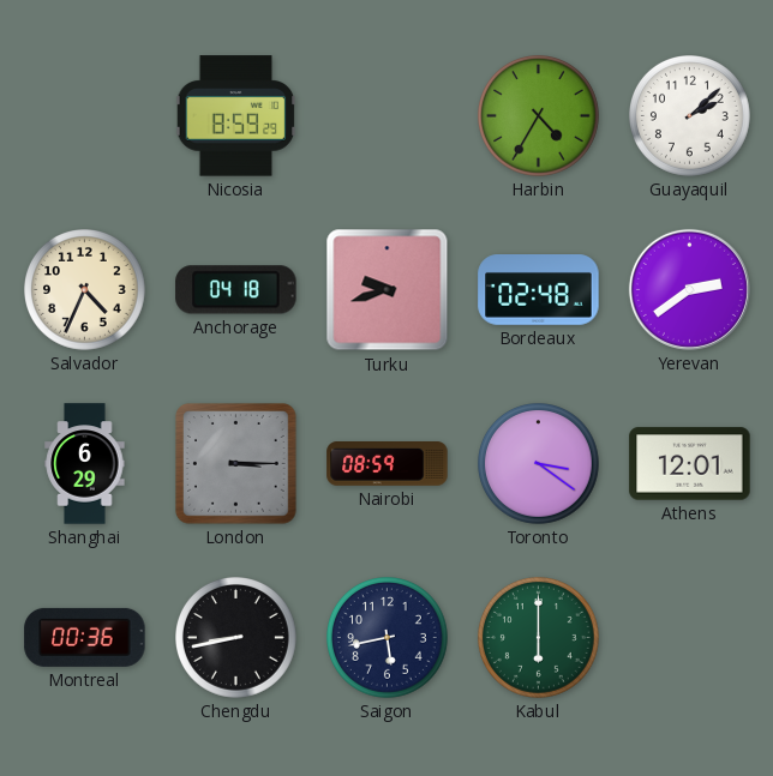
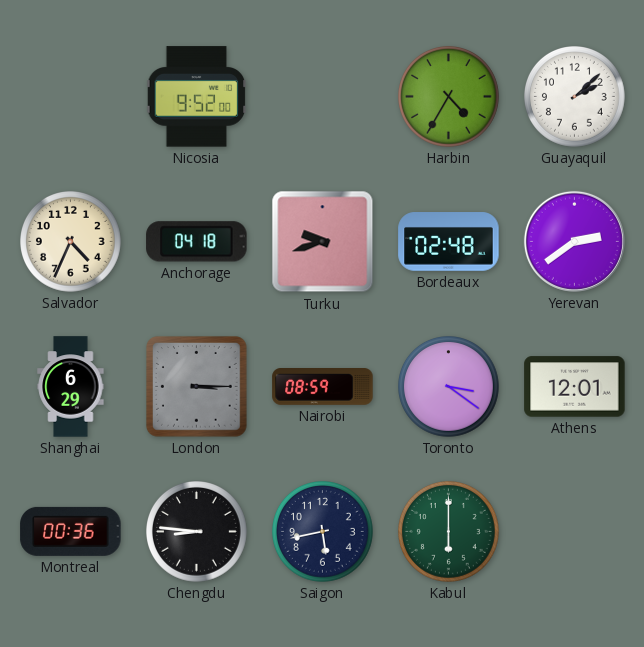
Nicosia: 8:59 -> 9:52 (197, 97)
Chengdu: 8:43 -> 8:46 (197, 532)
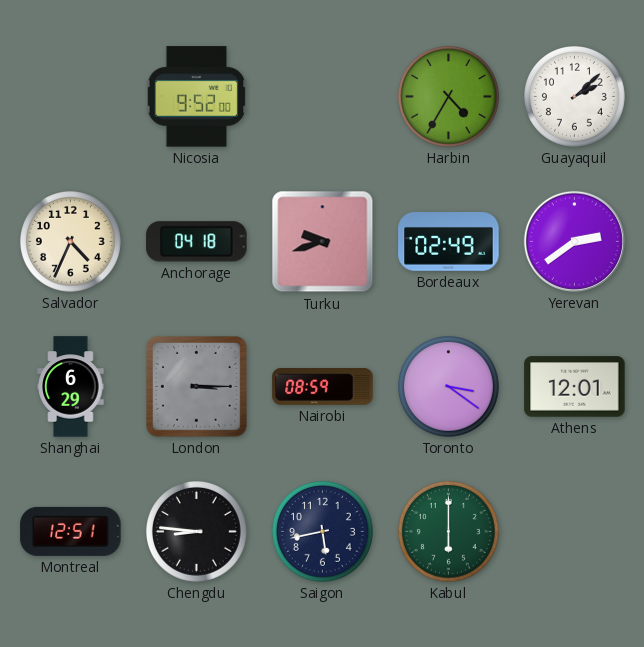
Bordeaux: 02:48 -> 02:49 (449, 242)
Montreal: 00:36 -> 12:51 (71, 531)
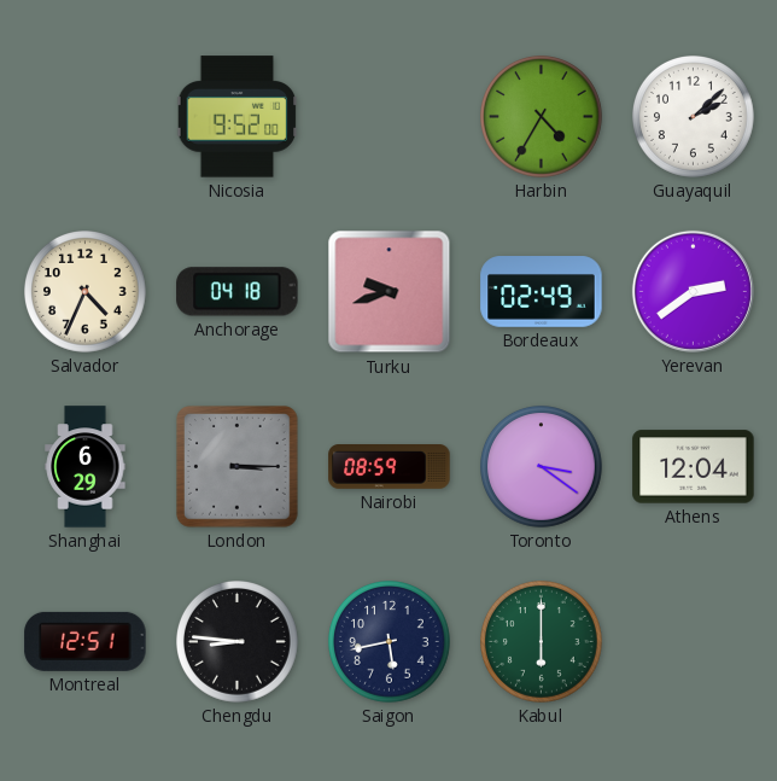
Athens: 12:01 -> 12:04 (694, 467)
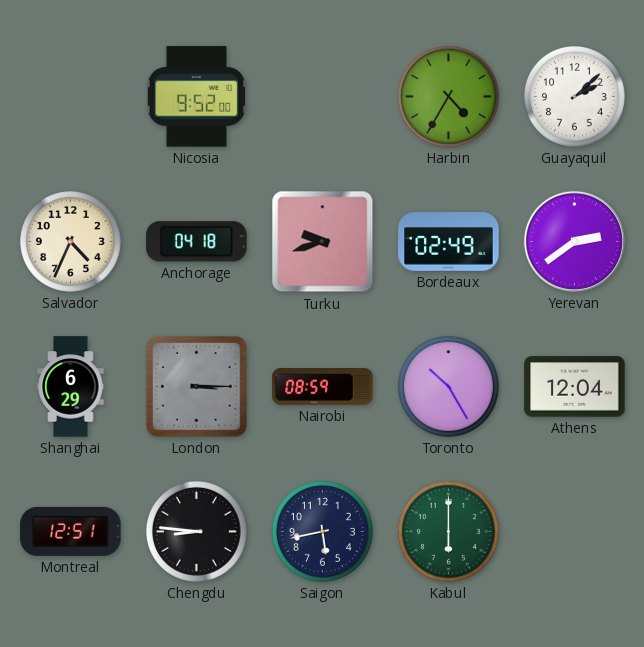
Toronto: 3:21 -> 10:25 (449, 387)
